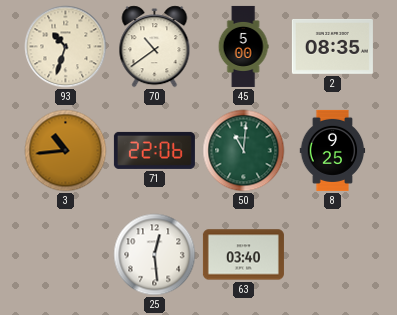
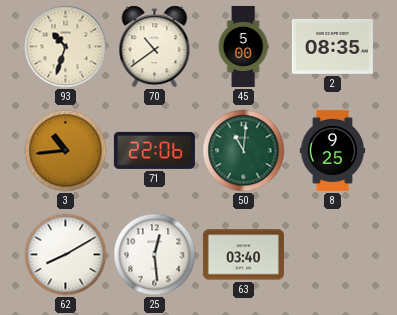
62: none -> 8:10 (66, 255)
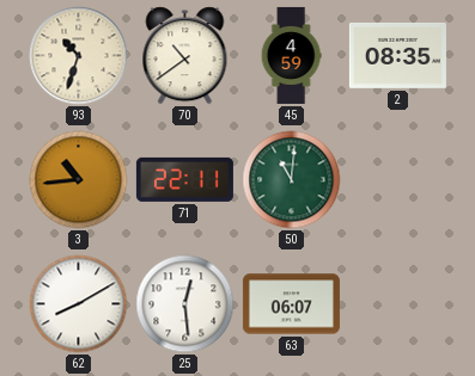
45: 5:00 -> 4:59 (291, 55)
71: 22:06 -> 22:11 (184, 179)
8: 9:25 -> none (333, 150)
63: 03:40 -> 06:07 (291, 304)
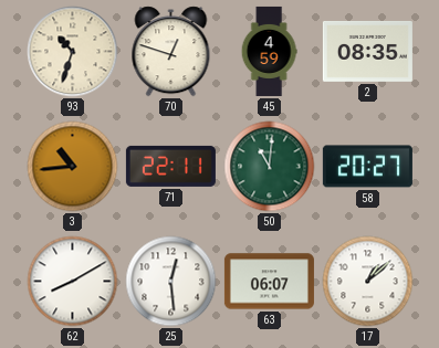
70: 10:39 -> 12:48 (171, 52)
58: none -> 20:27 (367, 167)
17: none -> 1:08 (368, 282)
